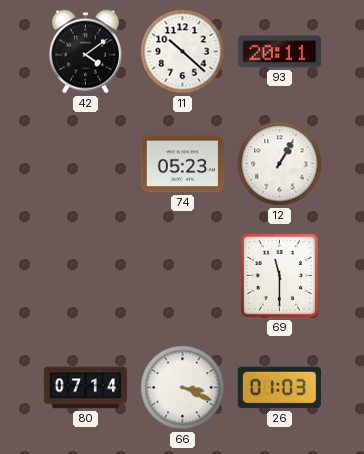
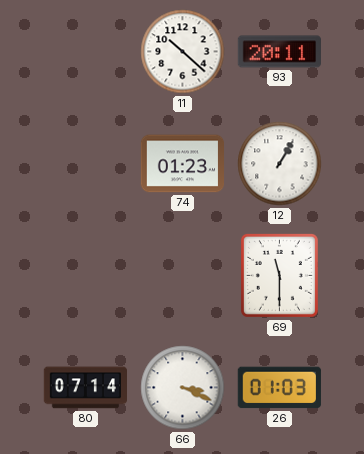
42: 4:09 -> none (85, 52)
74: 05:23 -> 01:23 (183, 164)
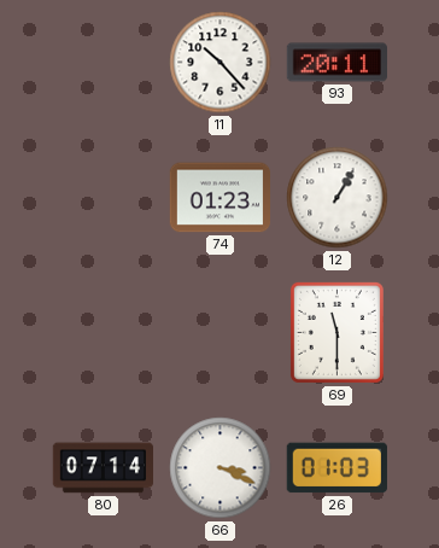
11: 10:22 -> 10:23 (221, 63)
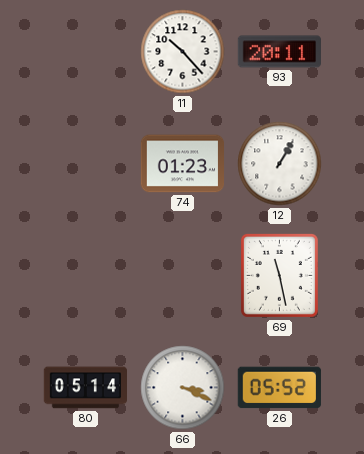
69: 11:30 -> 11:28 (279, 275)
80: 07:14 -> 05:14 (86, 388)
26: 01:03 -> 05:52 (279, 388)
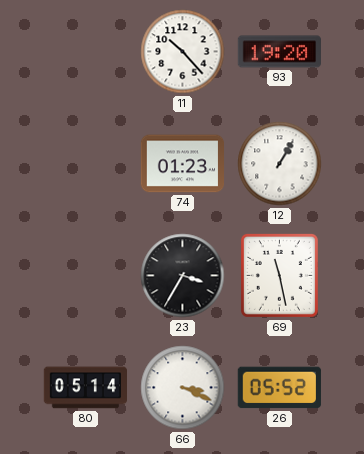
93: 20:11 -> 19:20 (279, 52)
23: none -> 3:35 (183, 276)
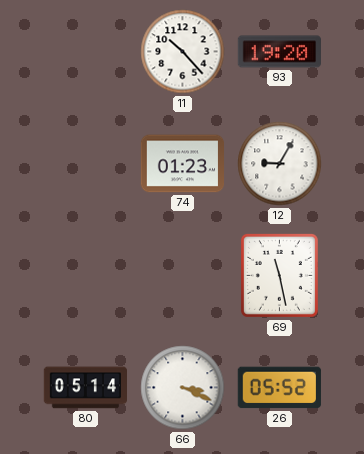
12: 1:05 -> 9:05 (280, 164)
23: 3:35 -> none (183, 276)
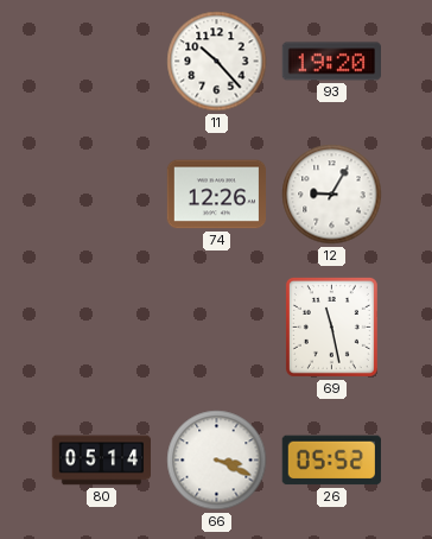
74: 01:23 -> 12:26 (217, 195)
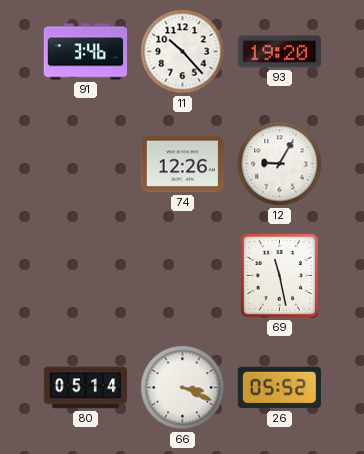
91: none -> 3:46 (86, 52)
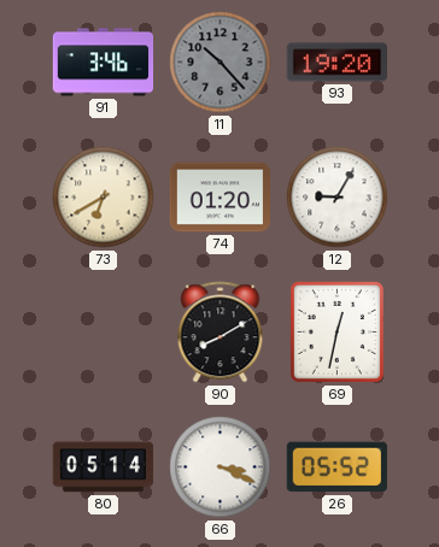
11 dial: white -> grey (221, 63)
73: none -> 6:40 (104, 198)
74: 12:26 -> 01:20 (221, 198)
90: none -> 8:10 (221, 333)
69: 11:28 -> 12:32 (336, 331)
